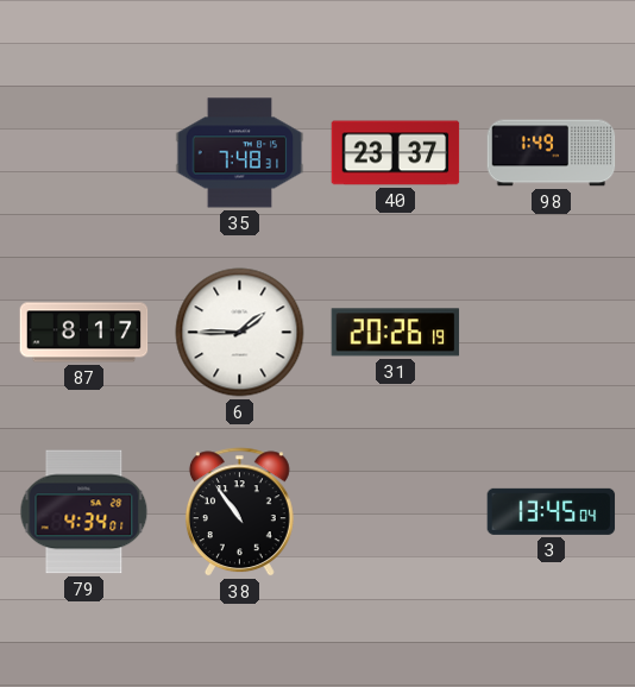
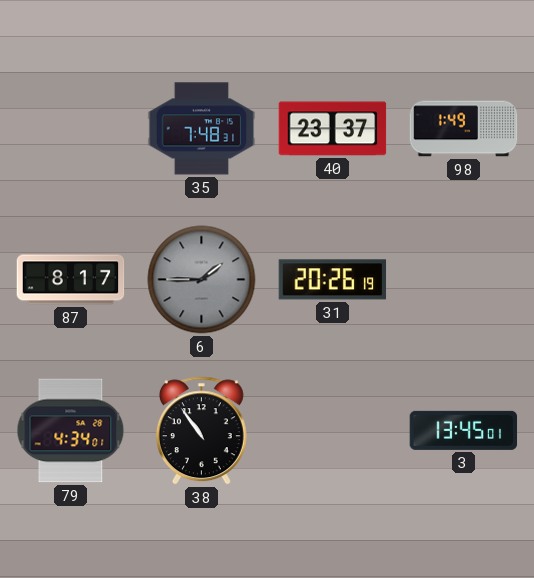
6 dial: white -> grey (202, 280)
3: 13:45:04 -> 13:45:01 (464, 430)
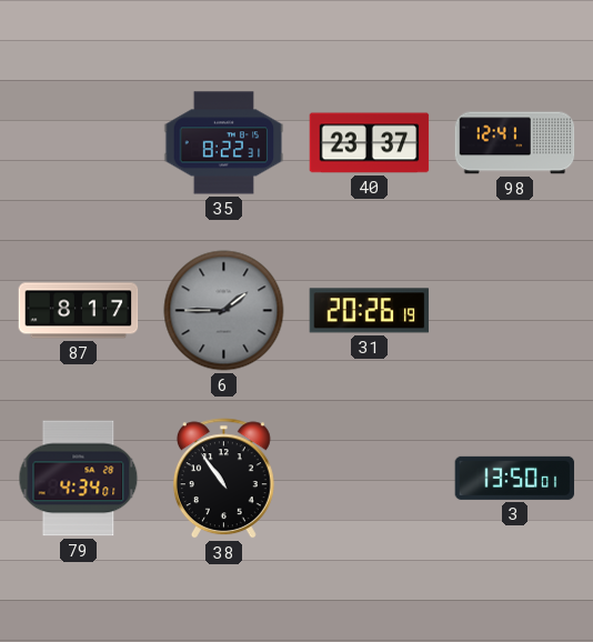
35: 7:48 -> 8:22 (224, 143)
98: 1:49 -> 12:41 (515, 143)
3: 13:45 -> 13:50 (515, 478)
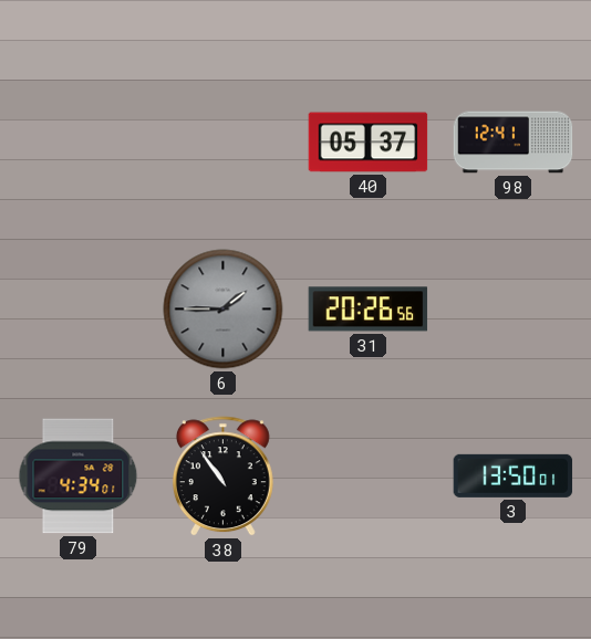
35: 8:22 -> none (224, 143)
40: 23:37 -> 05:37 (369, 143)
87: 8:17 -> none (79, 311)
31: 20:26:19 -> 20:26:56 (369, 310)
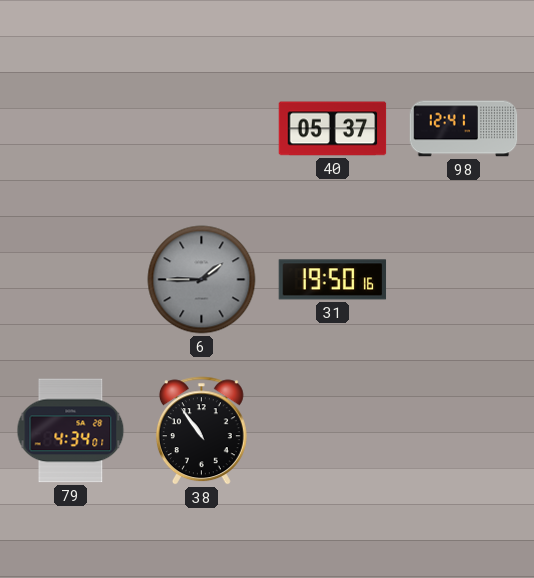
31: 20:26 -> 19:50 (333, 280)
3: 13:50 -> none (514, 475)
